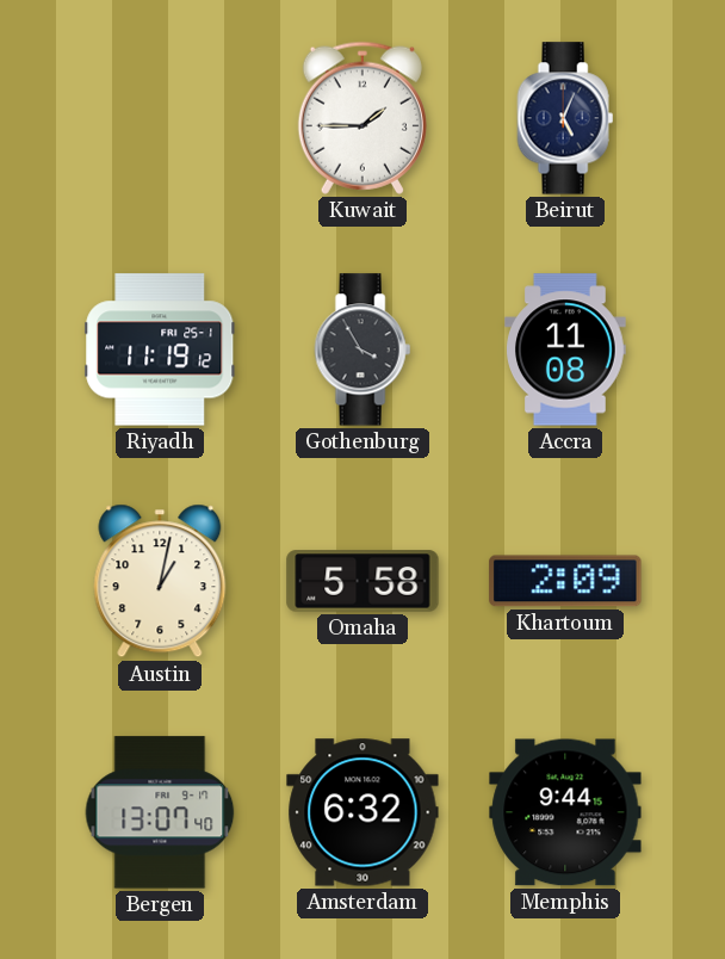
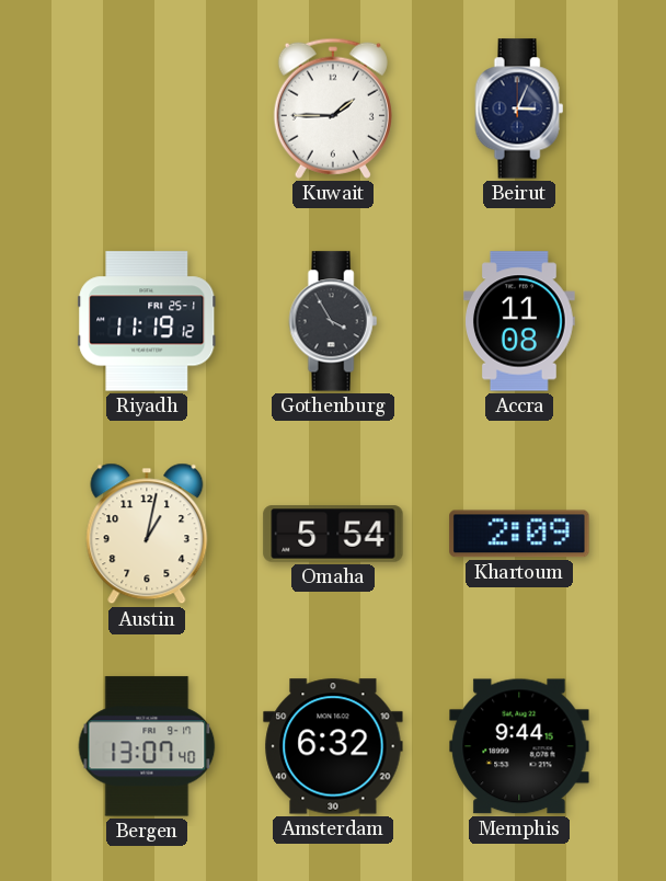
Beirut: 5:04 -> 3:04 (519, 108)
Omaha: 5:58 -> 5:54 (333, 534)
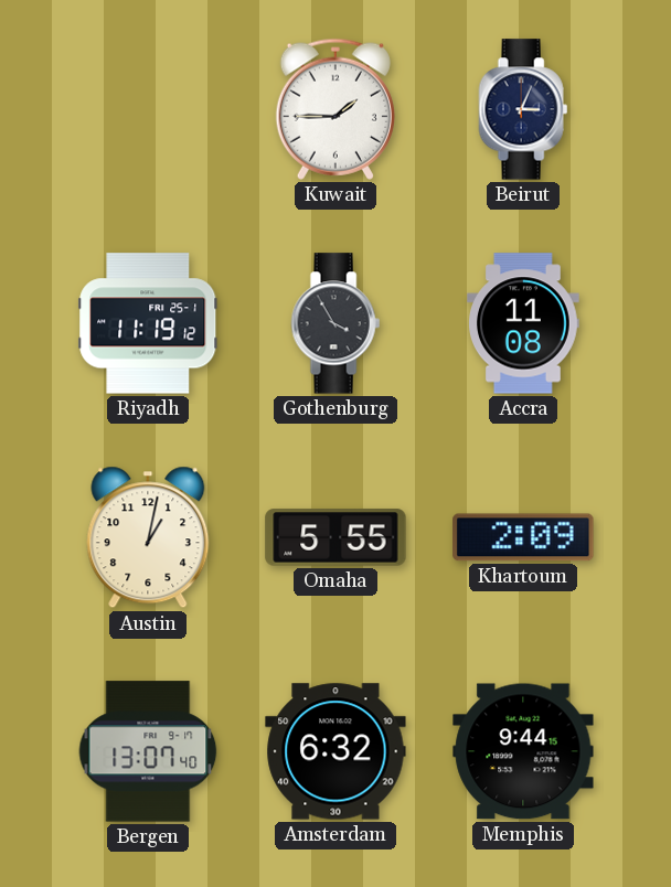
Omaha: 5:54 -> 5:55 (335, 537)
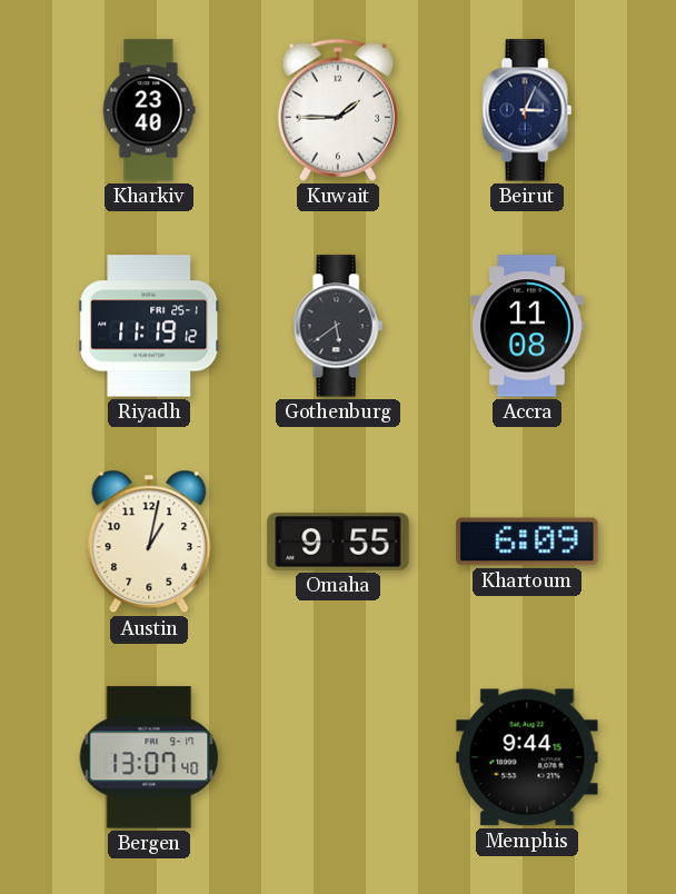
Kharkiv: none -> 23:40 (149, 110)
Gothenburg: 3:55 -> 5:39 (338, 326)
Omaha: 5:55 -> 9:55 (338, 542)
Khartoum: 2:09 -> 6:09 (527, 542)
Amsterdam: 6:32 -> none (335, 751)
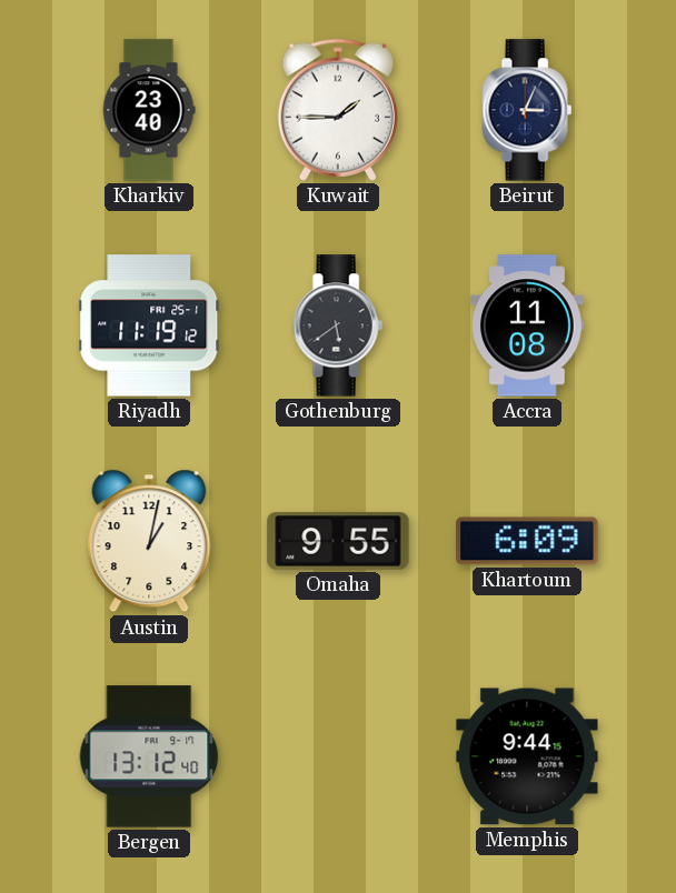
Bergen: 13:07 -> 13:12 (149, 756)
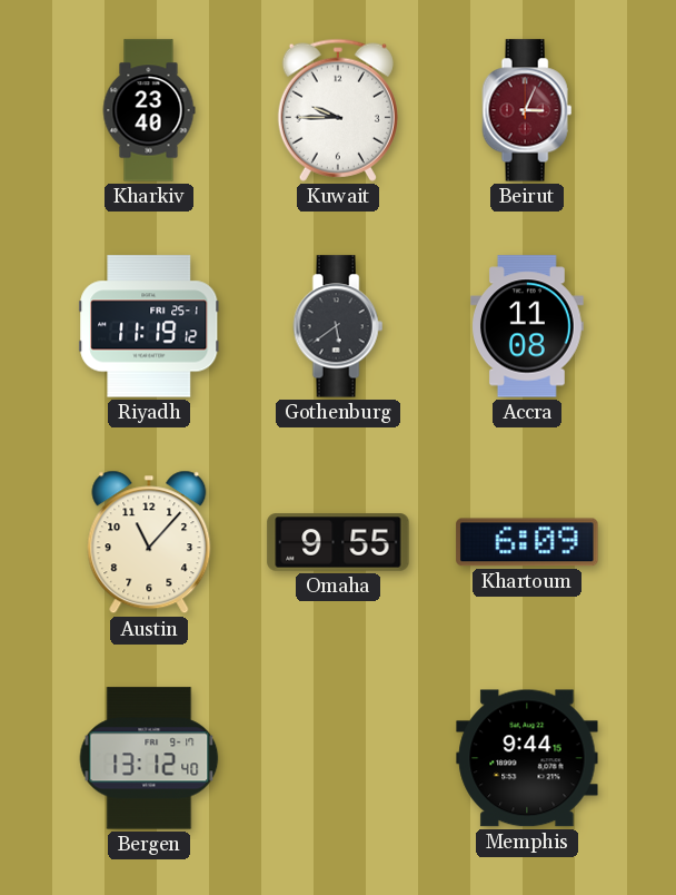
Kuwait: 1:45 -> 9:45 (338, 110)
Beirut dial: navy -> burgundy (527, 110)
Austin: 1:02 -> 11:07 (149, 542)
